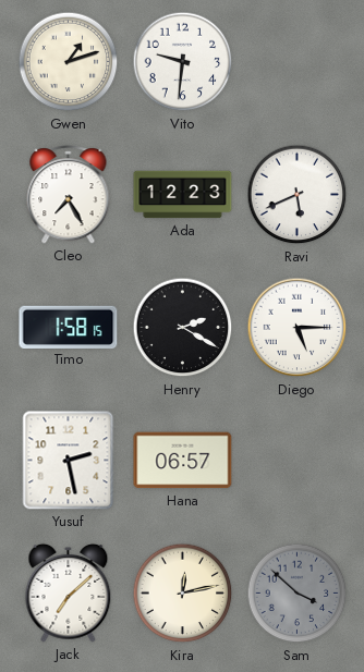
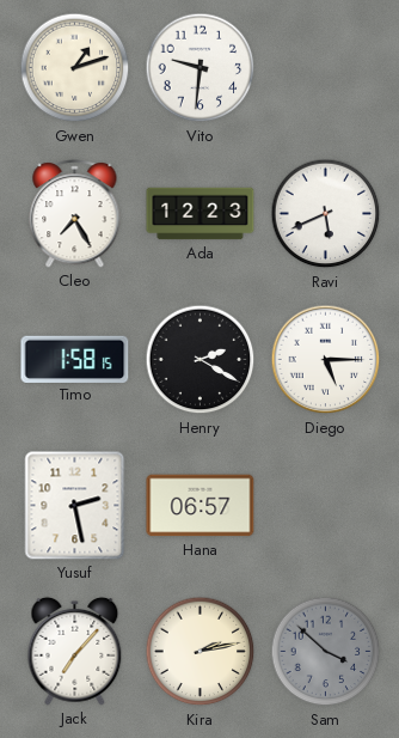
Jack: 7:08 -> 7:07 (75, 651)
Kira: 12:13 -> 2:13 (201, 652)
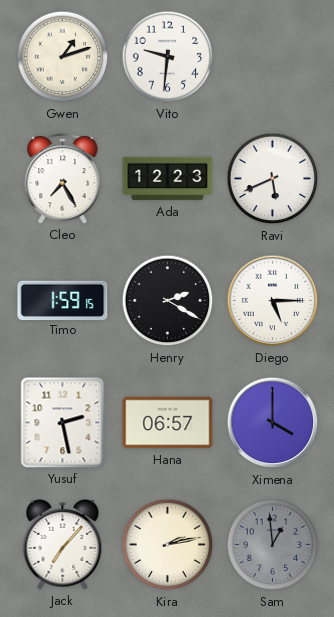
Timo: 1:58 -> 1:59 (63, 300)
Ximena: none -> 4:00 (273, 423)
Sam: 3:52 -> 12:59 (273, 545)
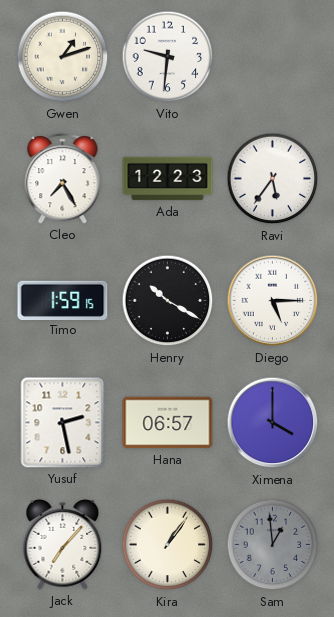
Ravi: 5:41 -> 5:36 (273, 179)
Henry: 2:20 -> 10:20 (168, 301)
Kira: 2:13 -> 1:06 (168, 545)
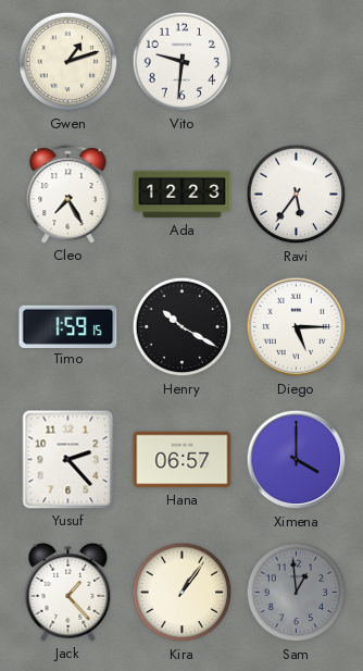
Yusuf: 2:28 -> 2:23 (68, 460)
Jack: 7:07 -> 1:23 (68, 592)
